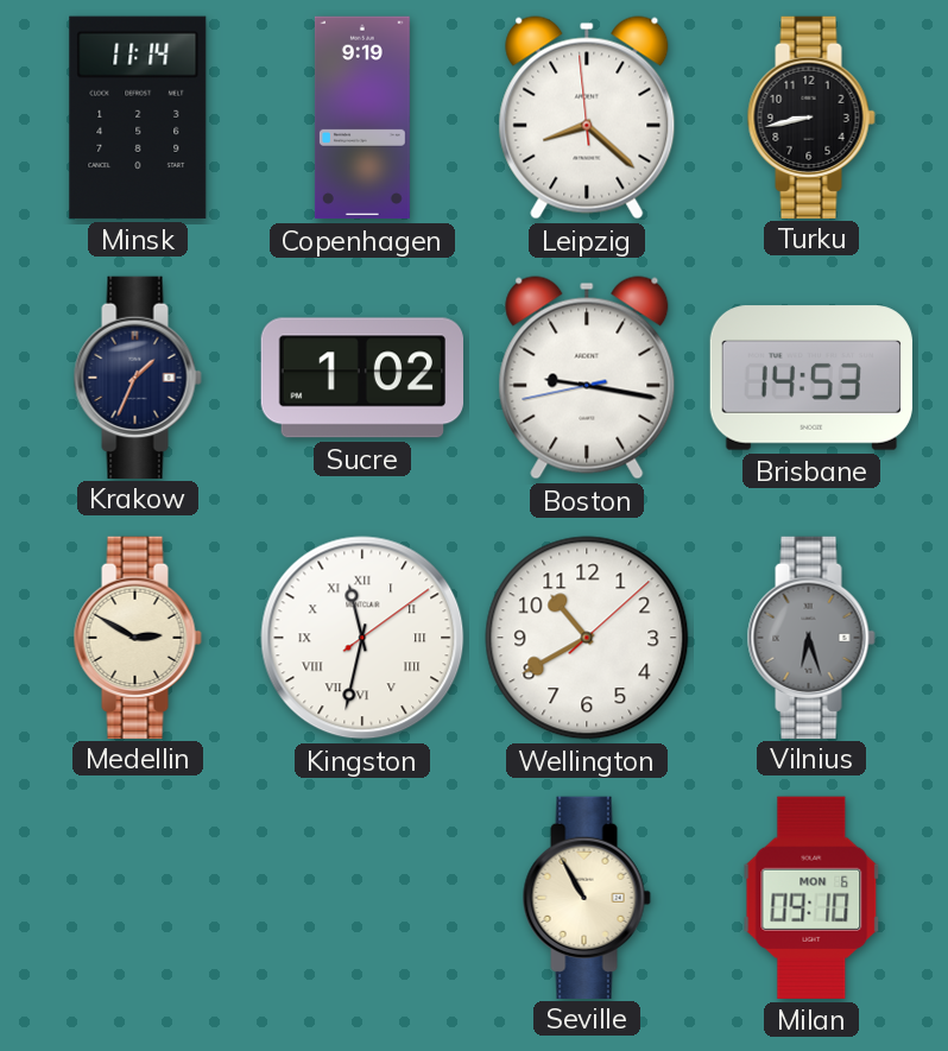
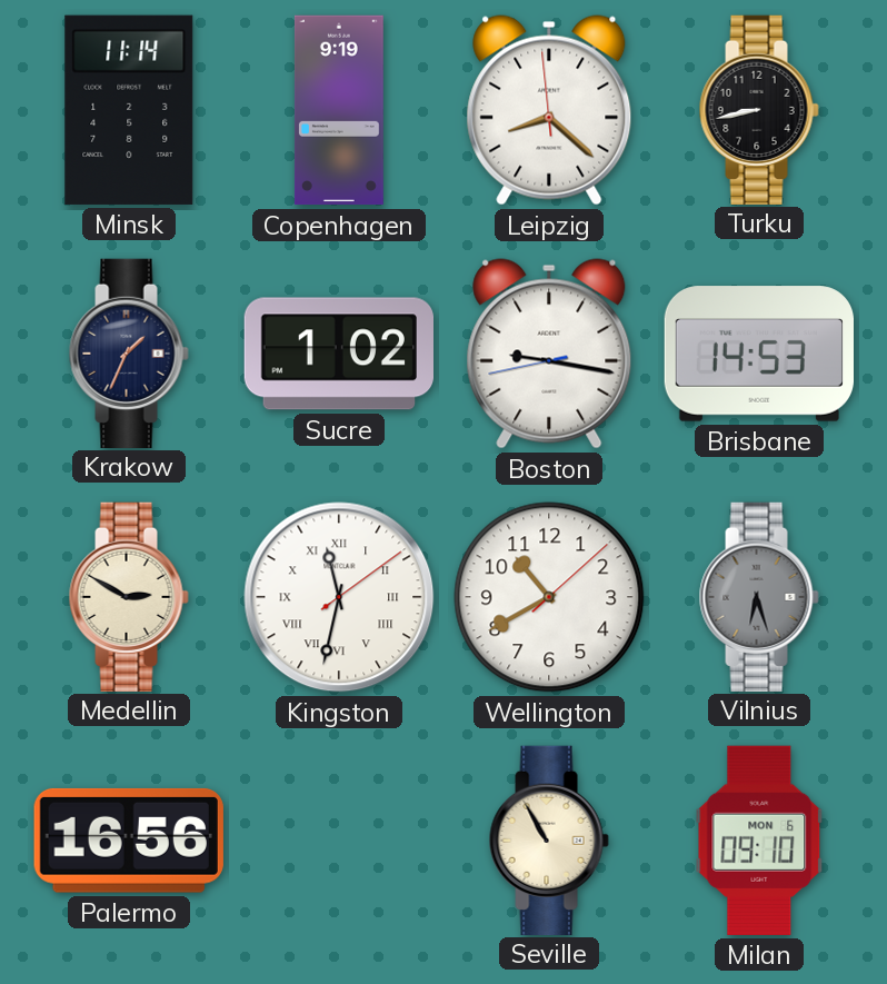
Palermo: none -> 16:56 (129, 841)
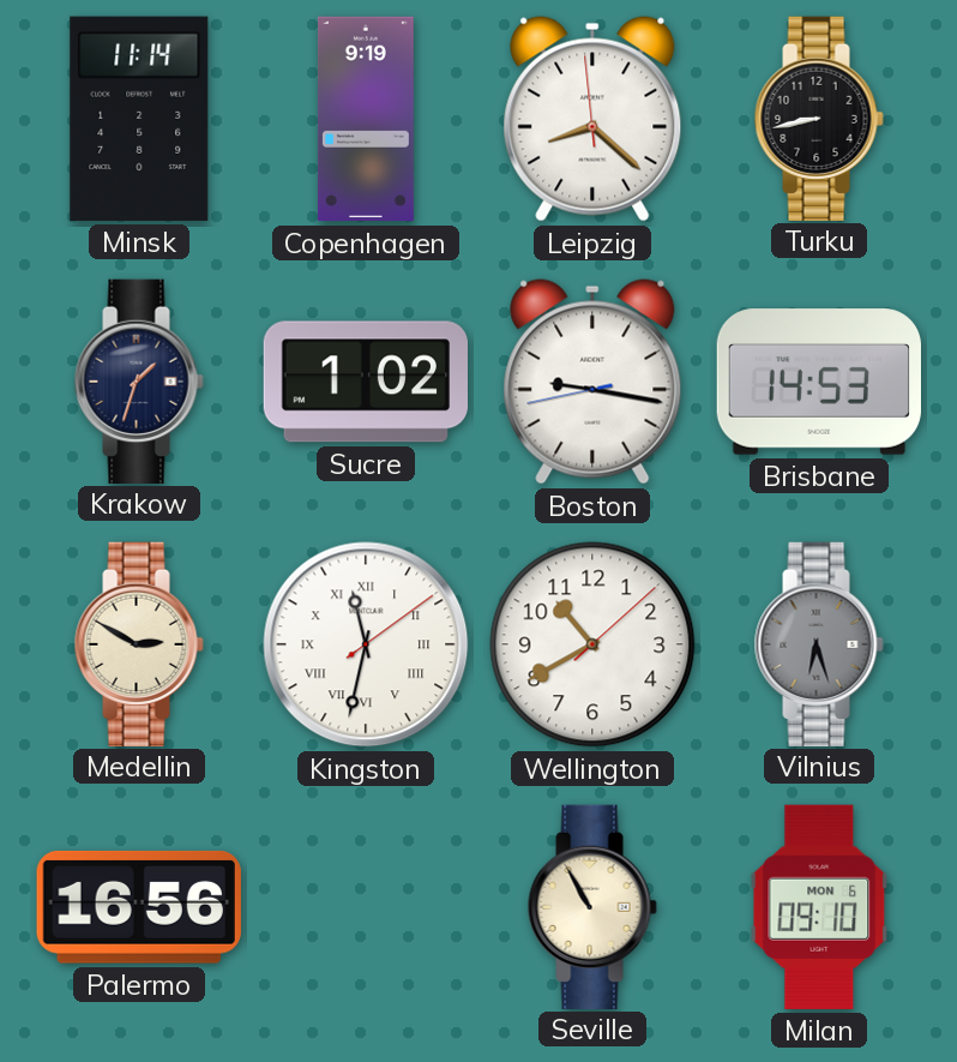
Krakow: 1:34 -> 1:33 (139, 380)
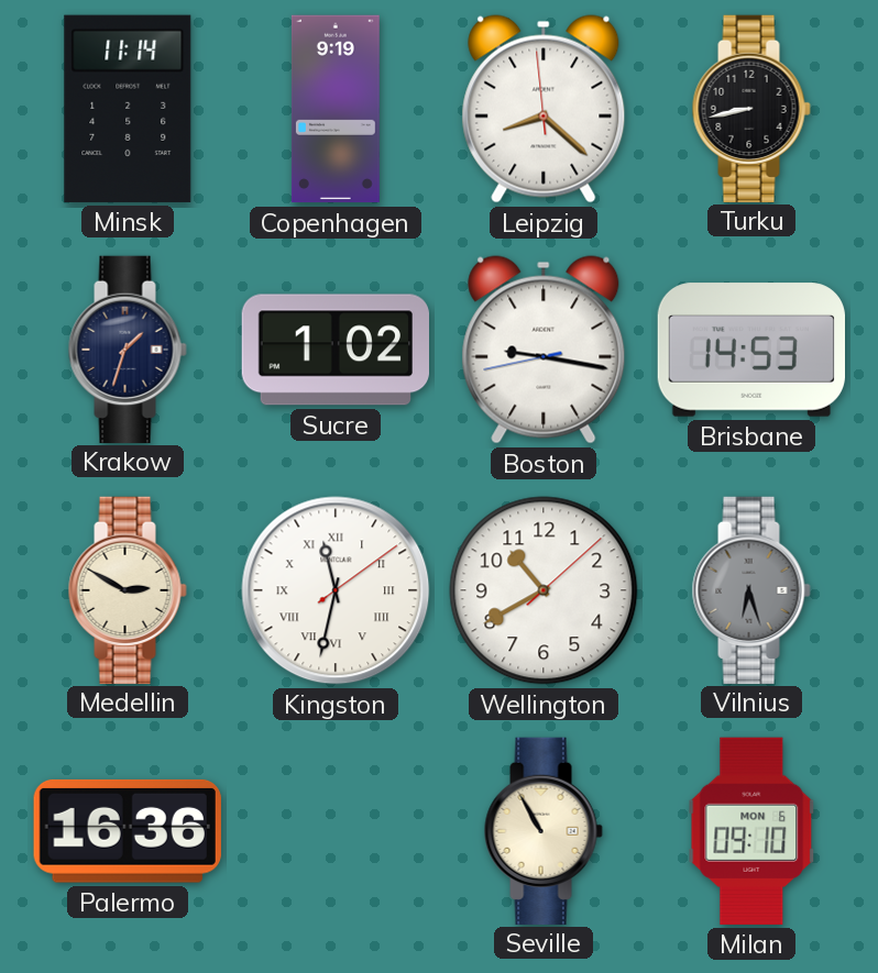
Palermo: 16:56 -> 16:36 (128, 831)
